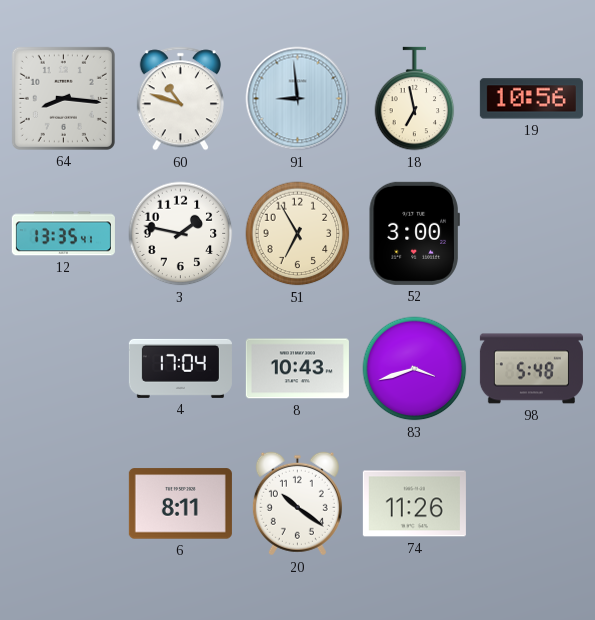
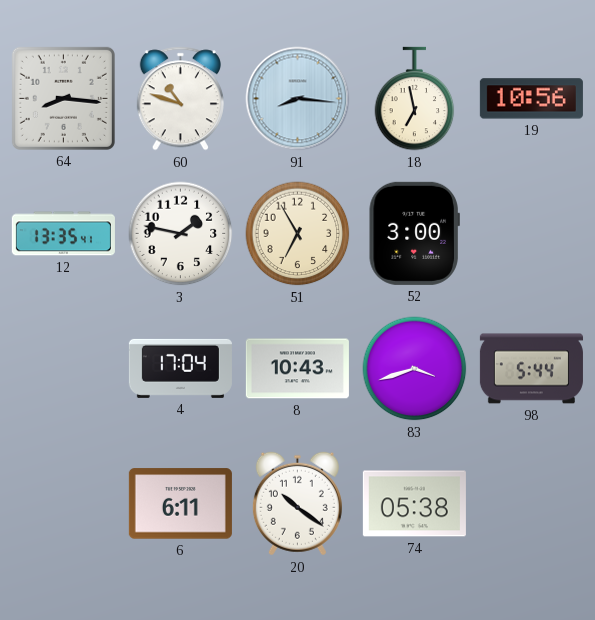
91: 8:59 -> 8:16 (298, 99)
98: 5:48 -> 5:44 (531, 369)
6: 8:11 -> 6:11 (180, 504)
74: 11:26 -> 05:38 (414, 504)
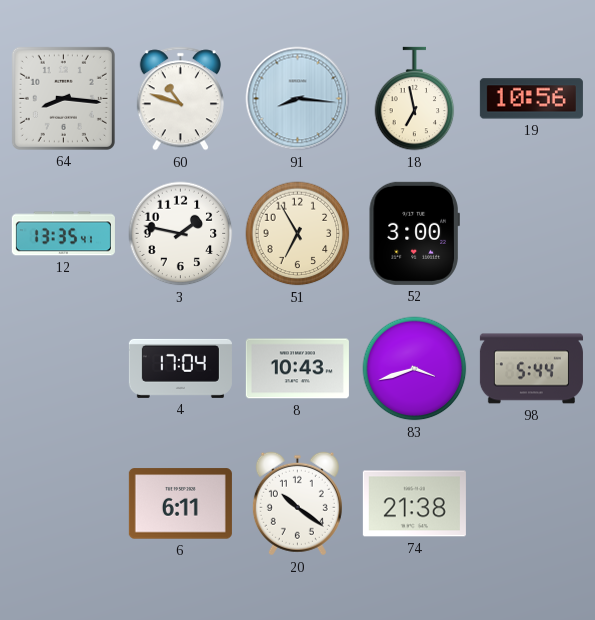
74: 05:38 -> 21:38 (414, 504)
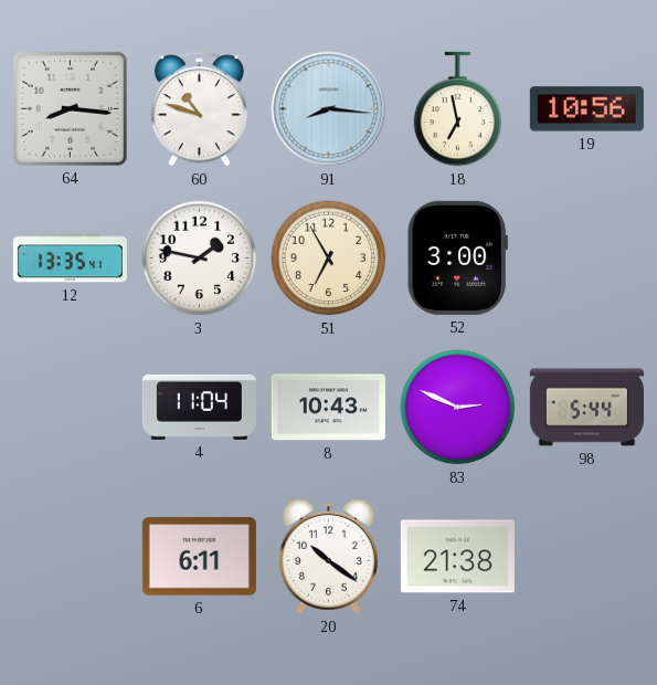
4: 17:04 -> 11:04 (199, 407)
83: 3:42 -> 2:49 (458, 408)
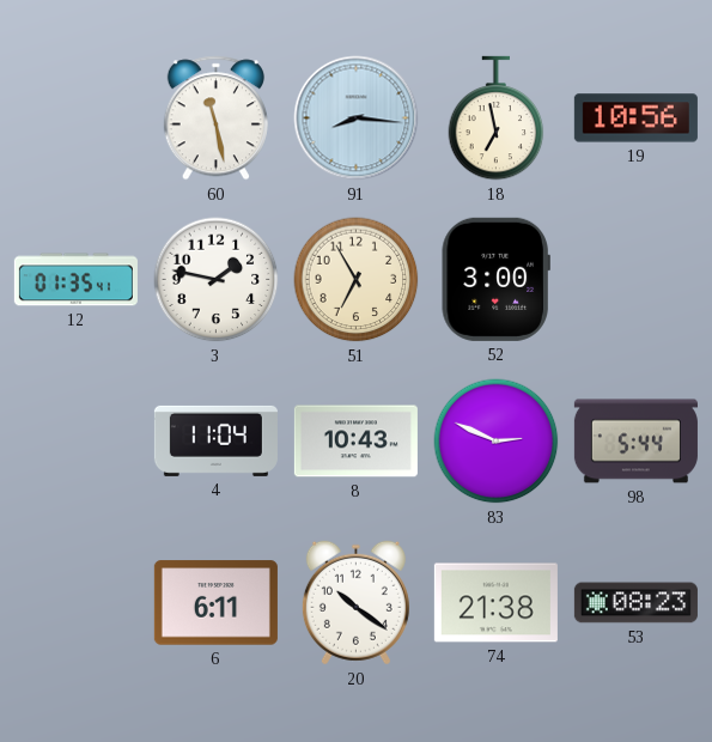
64: 8:16 -> none (70, 108)
60: 10:48 -> 11:28 (215, 118)
12: 13:35 -> 01:35 (75, 280)
53: none -> 08:23 (635, 603)
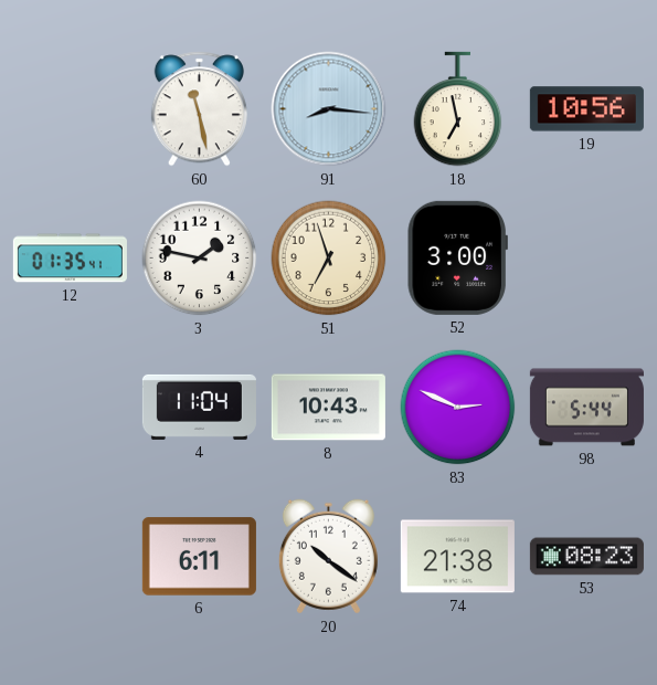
51: 6:55 -> 6:57 (329, 259)
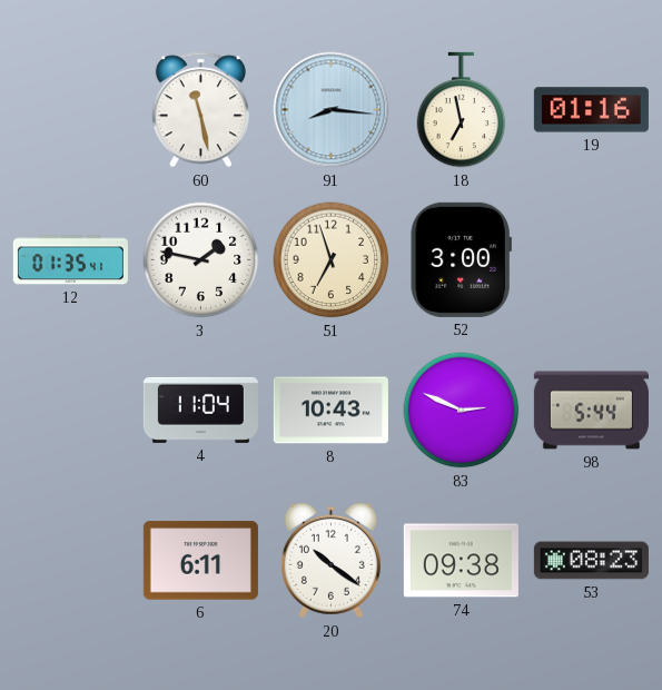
19: 10:56 -> 01:16 (591, 110)
74: 21:38 -> 09:38 (461, 561)
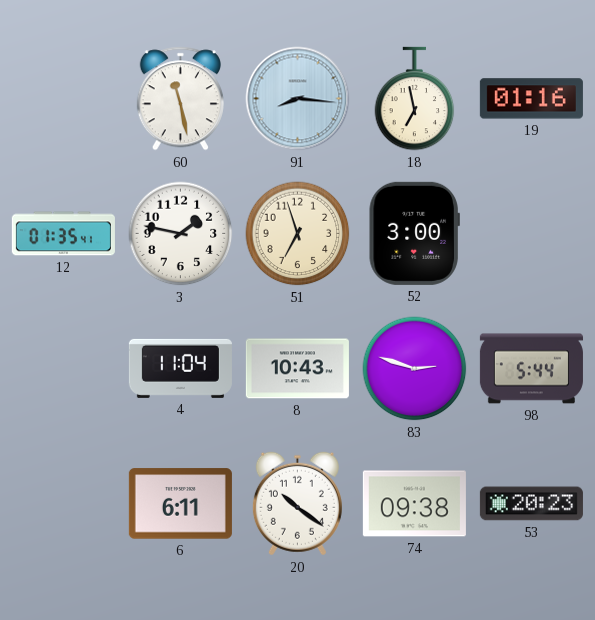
83: 2:49 -> 2:48 (415, 369)
53: 08:23 -> 20:23 (531, 504)
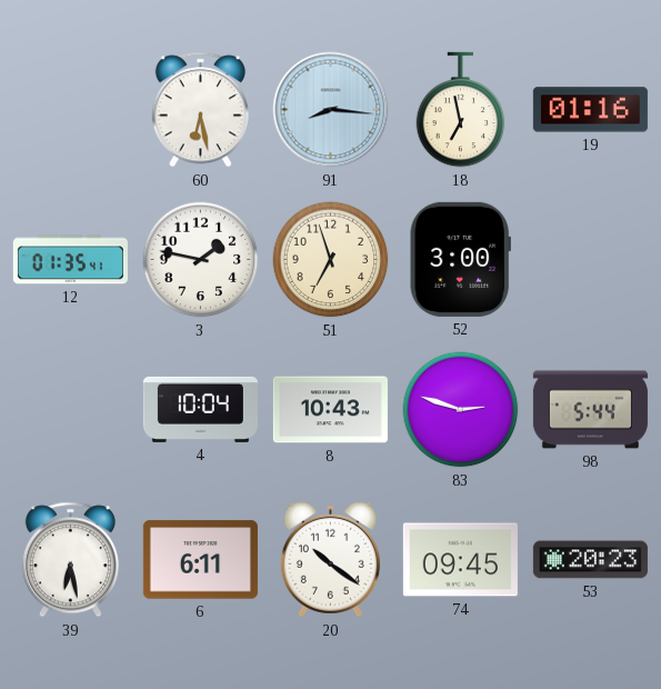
60: 11:28 -> 6:28 (200, 110)
4: 11:04 -> 10:04 (200, 409)
39: none -> 6:28 (70, 560)
74: 09:38 -> 09:45 (460, 560)
